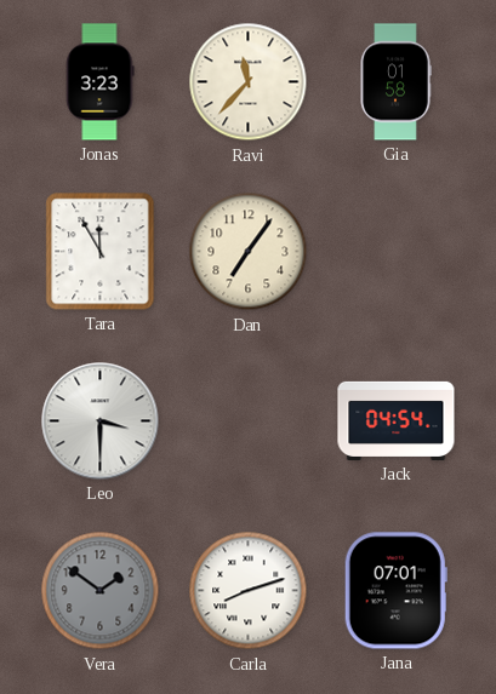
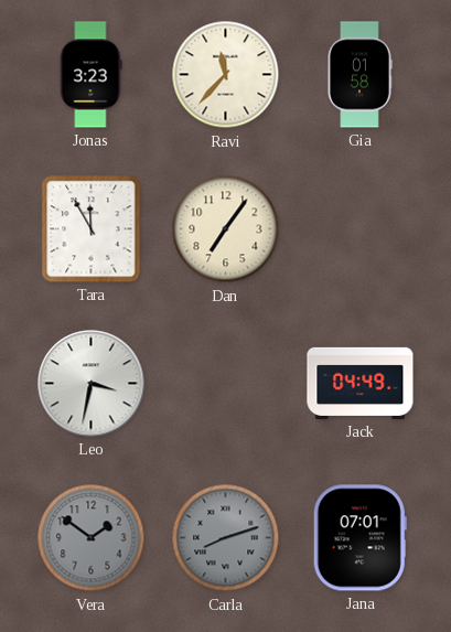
Leo: 3:30 -> 3:32 (92, 384)
Jack: 04:54 -> 04:49 (361, 383)
Carla dial: white -> grey (226, 538)
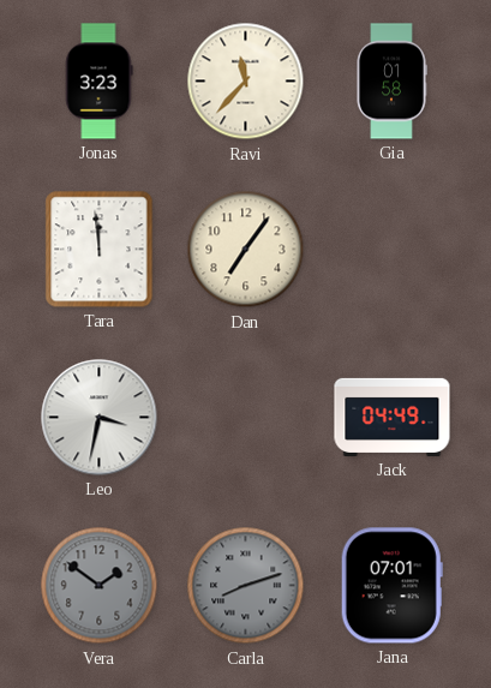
Tara: 11:55 -> 11:59 (100, 250)
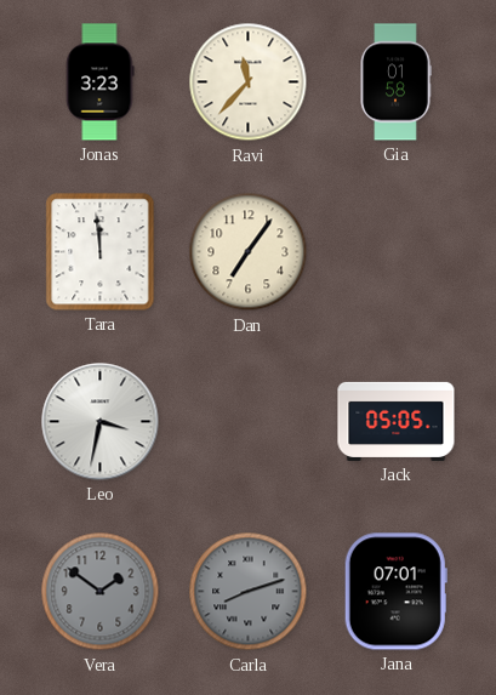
Jack: 04:49 -> 05:05 (397, 421)
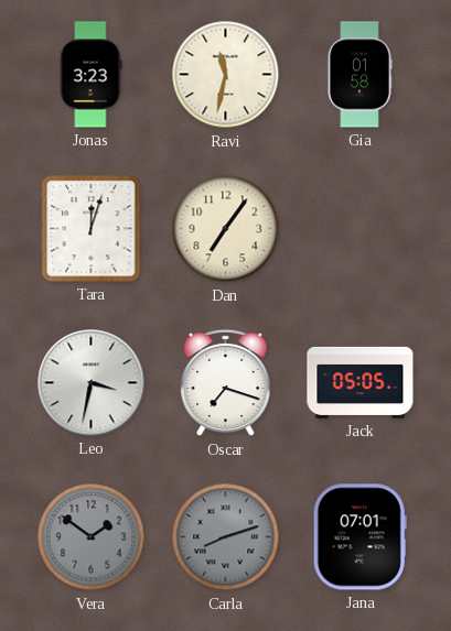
Ravi: 11:37 -> 11:32 (226, 75)
Tara: 11:59 -> 12:03 (92, 229)
Oscar: none -> 7:18 (226, 383)
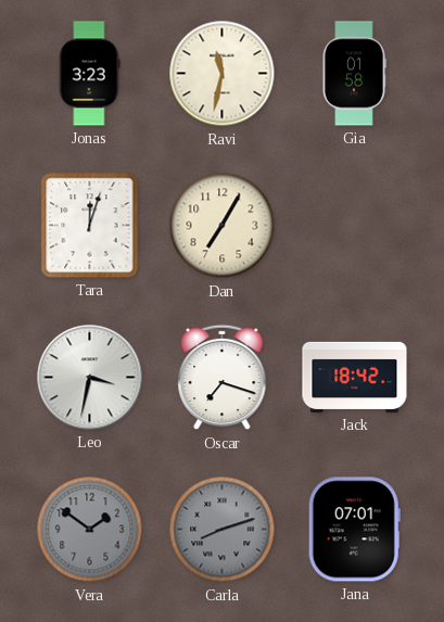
Dan: 7:06 -> 7:05 (223, 226)
Jack: 05:05 -> 18:42 (355, 377)
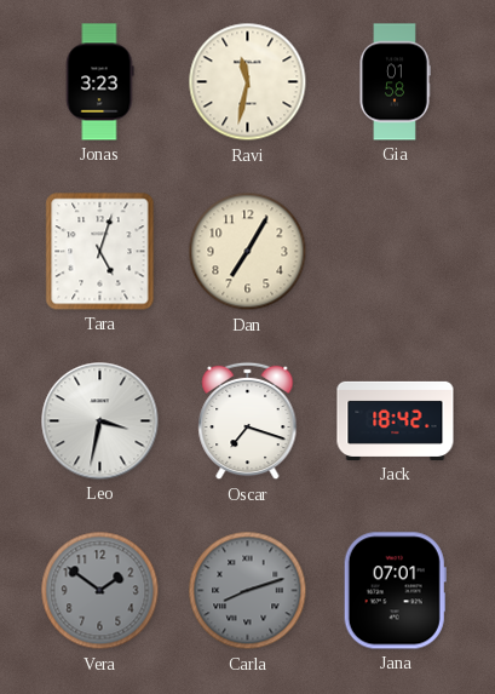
Tara: 12:03 -> 5:03 (100, 252)
